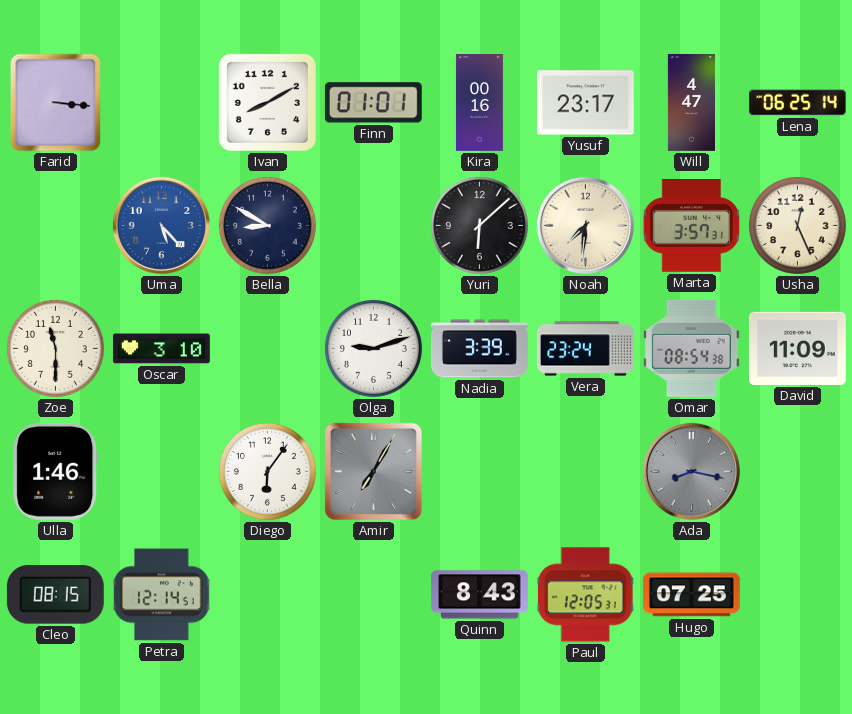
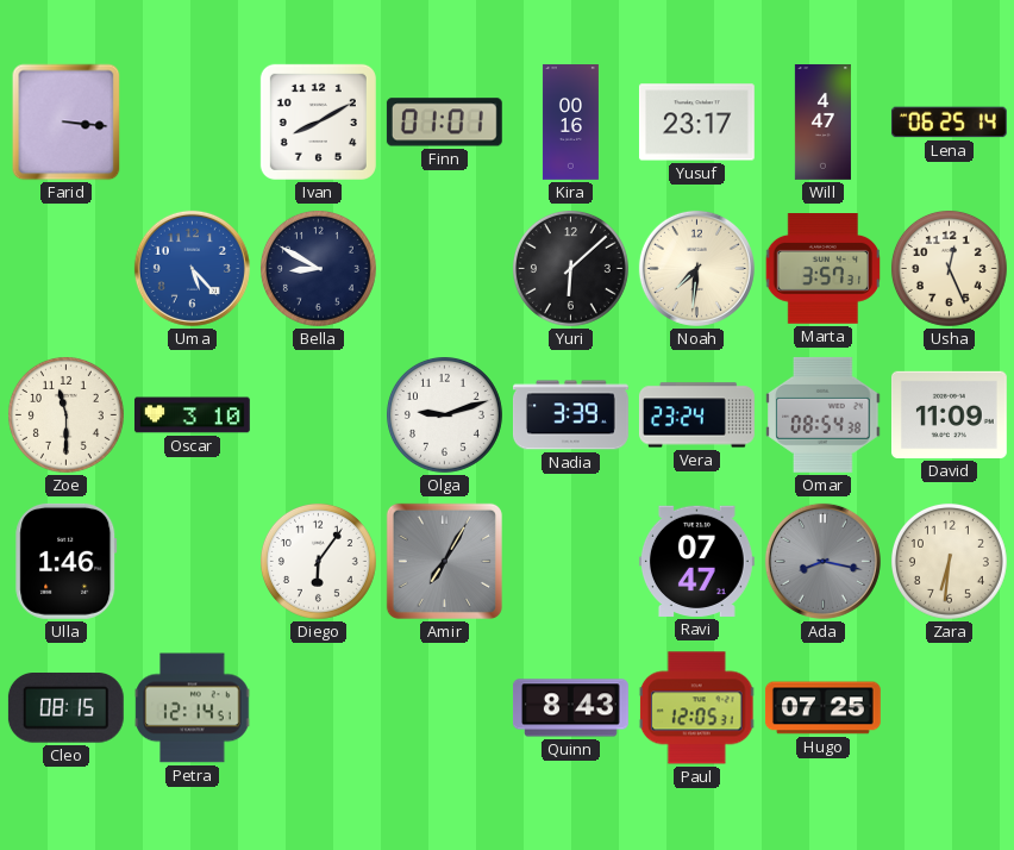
Ravi: none -> 07:47 (696, 561)
Zara: none -> 6:31 (949, 561)
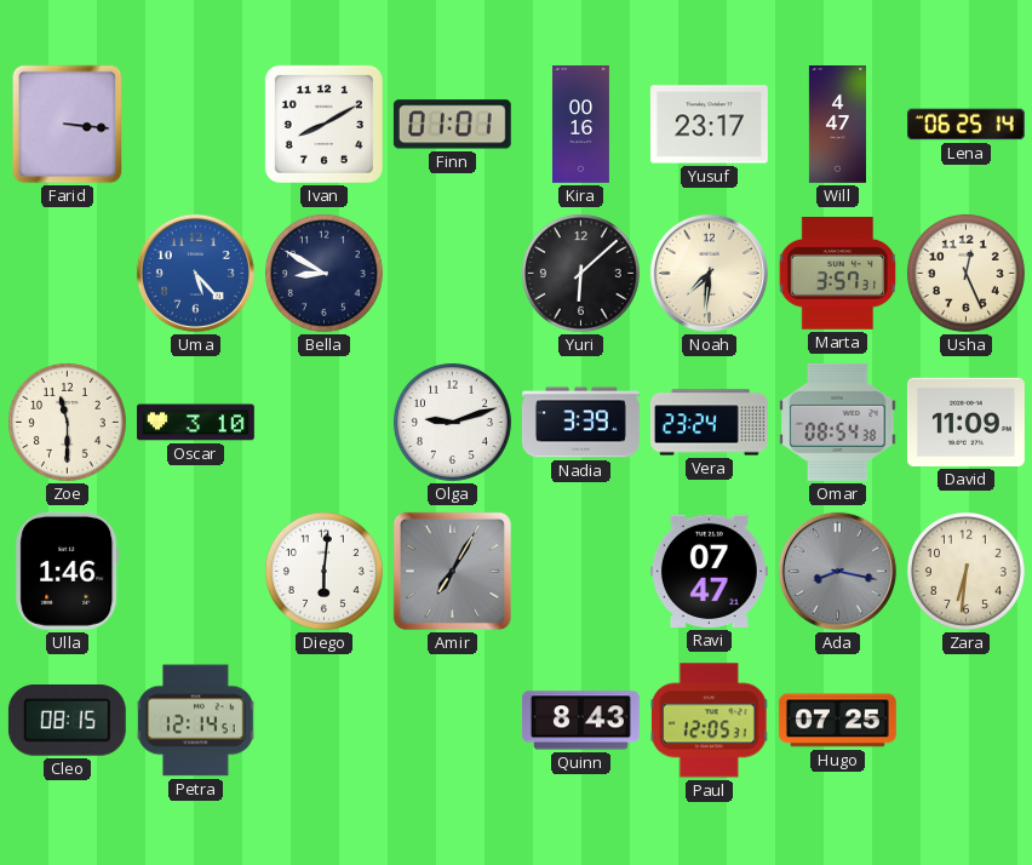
Diego: 6:06 -> 6:01 (323, 571)
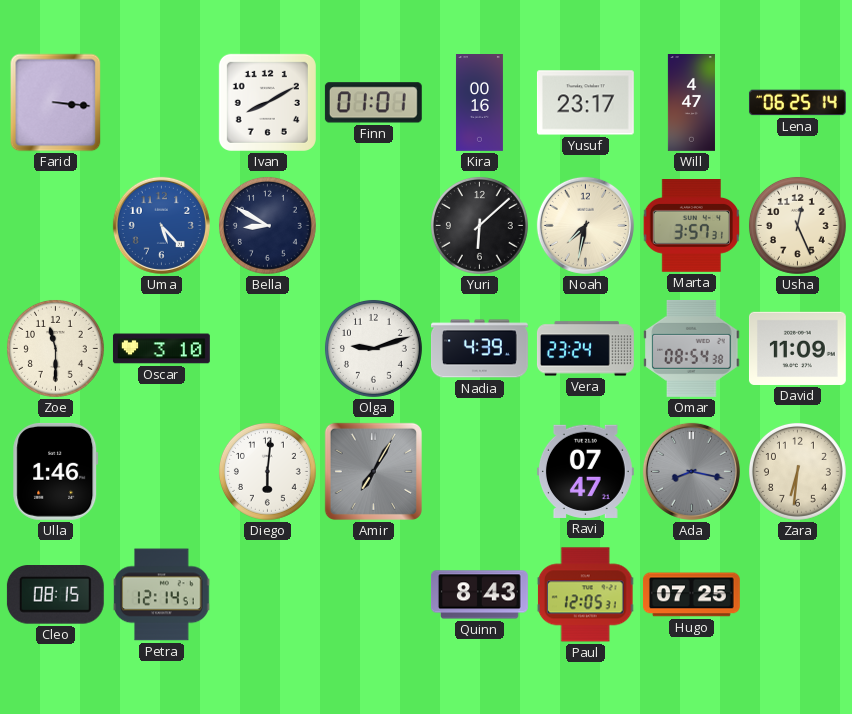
Noah: 7:31 -> 7:32 (585, 225)
Nadia: 3:39 -> 4:39 (480, 349)
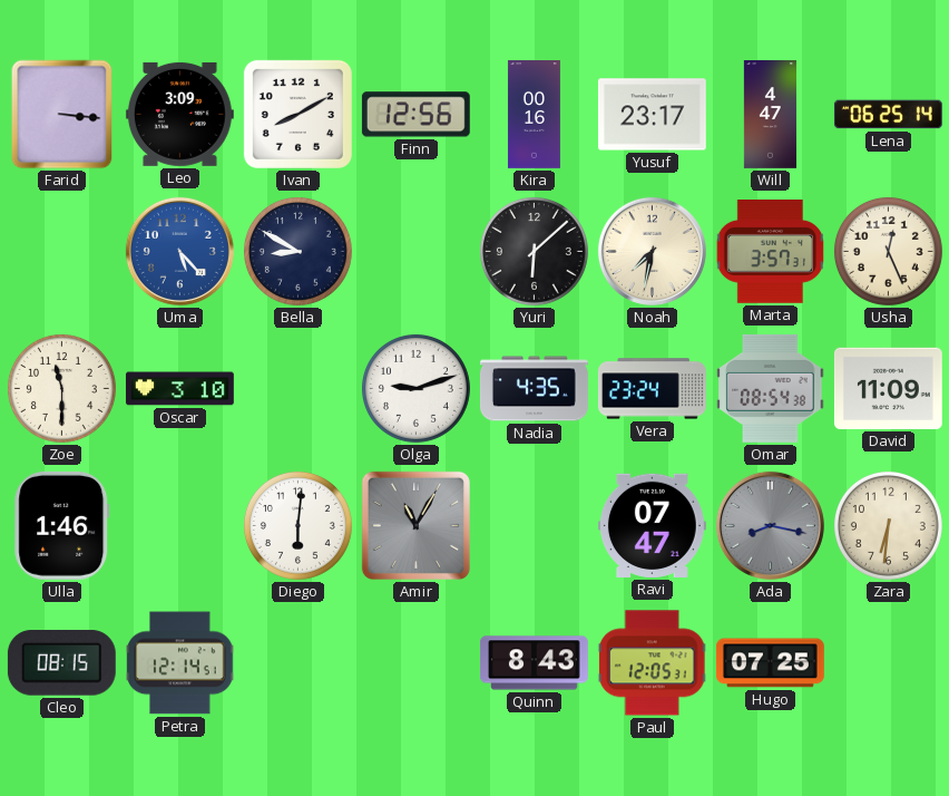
Leo: none -> 3:09 (179, 114)
Finn: 01:01 -> 12:56 (415, 115)
Nadia: 4:39 -> 4:35 (535, 389)
Amir: 7:05 -> 11:05 (415, 525)
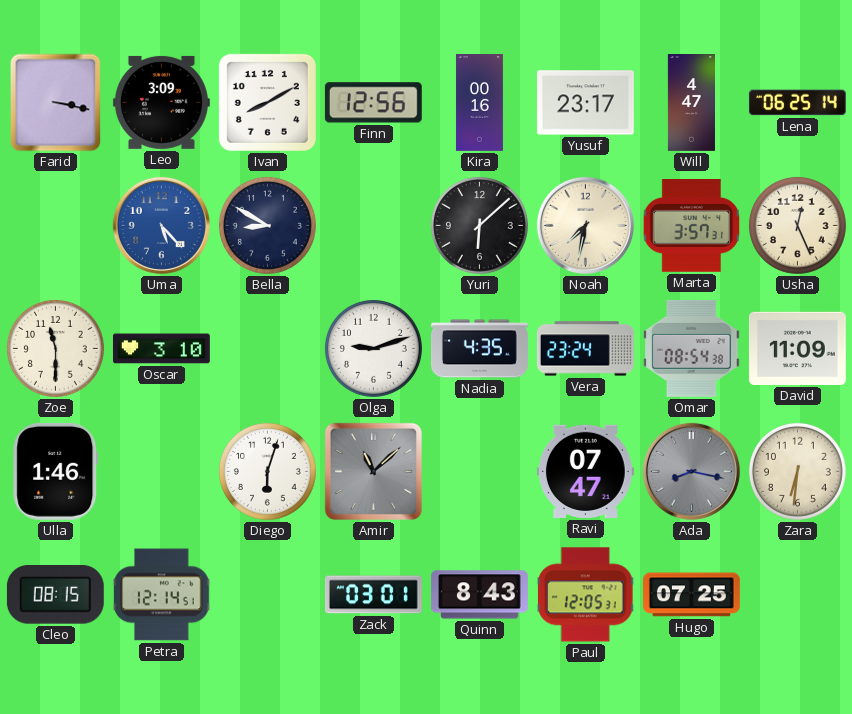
Farid: 3:16 -> 3:17 (56, 103)
Diego: 6:01 -> 6:03 (267, 471)
Amir: 11:05 -> 11:08 (373, 471)
Zack: none -> 03:01 (373, 595)
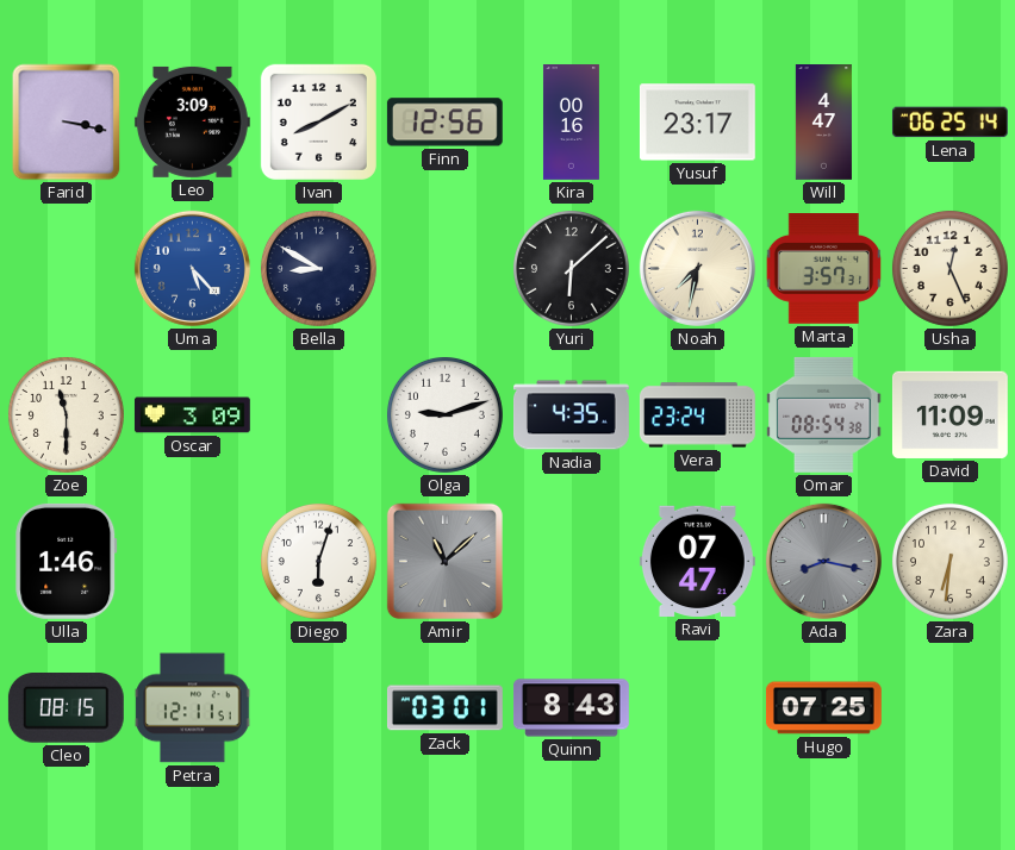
Oscar: 3:10 -> 3:09 (192, 415)
Petra: 12:14 -> 12:11 (193, 708)
Paul: 12:05 -> none (586, 595)
